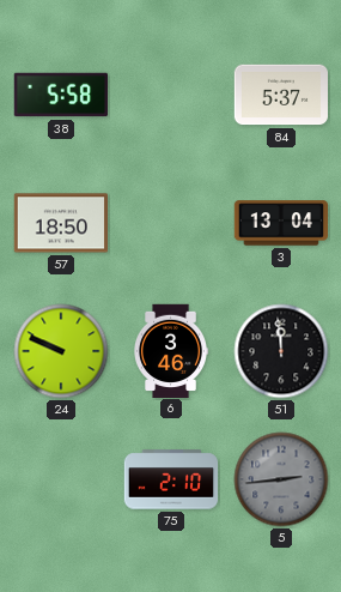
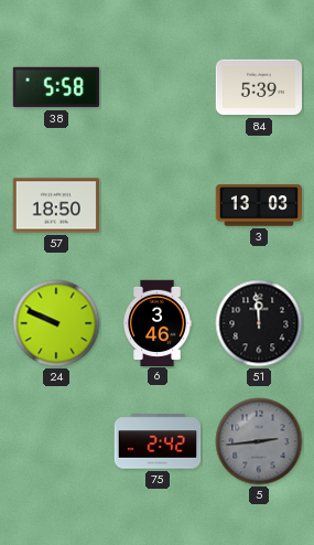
84: 5:37 -> 5:39 (258, 87)
3: 13:04 -> 13:03 (258, 205)
75: 2:10 -> 2:42 (158, 441)
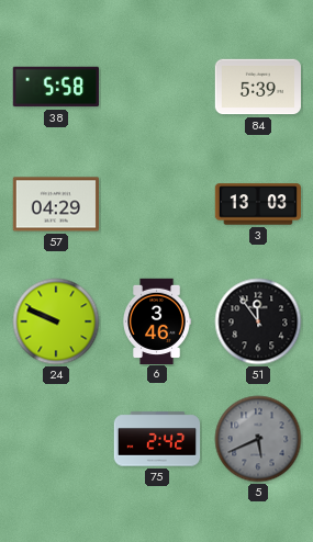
57: 18:50 -> 04:29 (55, 204)
51: 11:59 -> 11:54 (258, 321)
5: 2:44 -> 5:41 (258, 439)
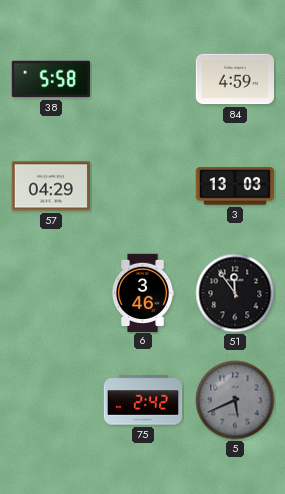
84: 5:39 -> 4:59 (234, 79)
24: 9:49 -> none (56, 321)
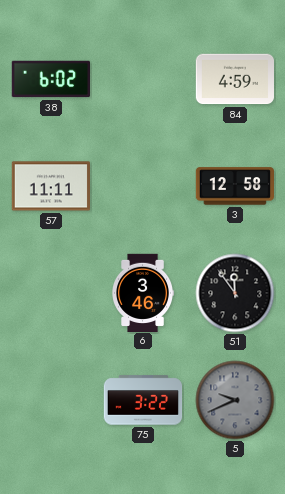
38: 5:58 -> 6:02 (50, 79)
57: 04:29 -> 11:11 (50, 186)
3: 13:03 -> 12:58 (234, 186)
75: 2:42 -> 3:22 (143, 400)
5: 5:41 -> 9:41 (235, 400)
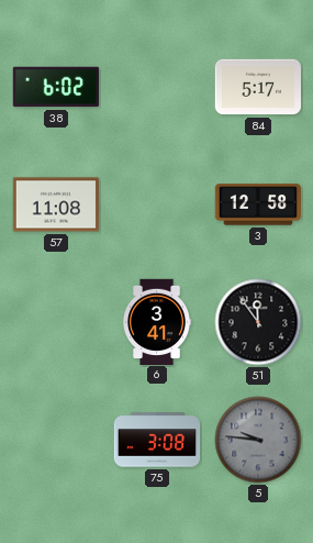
84: 4:59 -> 5:17 (257, 87)
57: 11:11 -> 11:08 (55, 204)
6: 3:46 -> 3:41 (157, 322)
75: 3:22 -> 3:08 (157, 440)
5: 9:41 -> 9:46 (258, 440)
